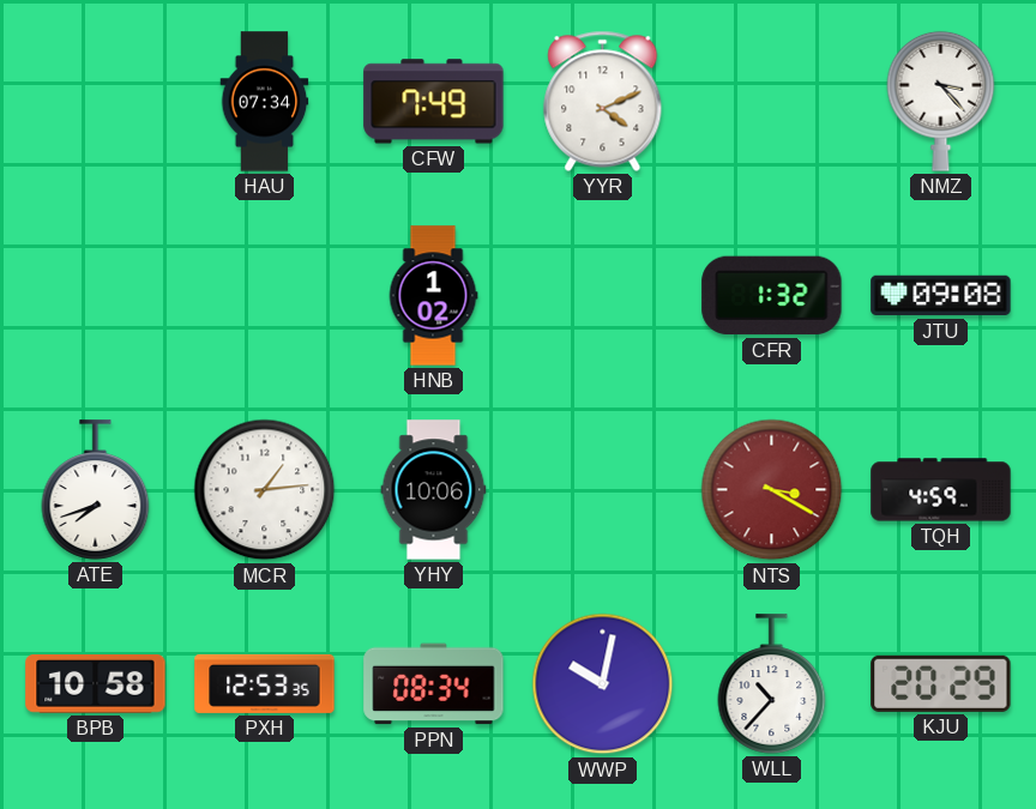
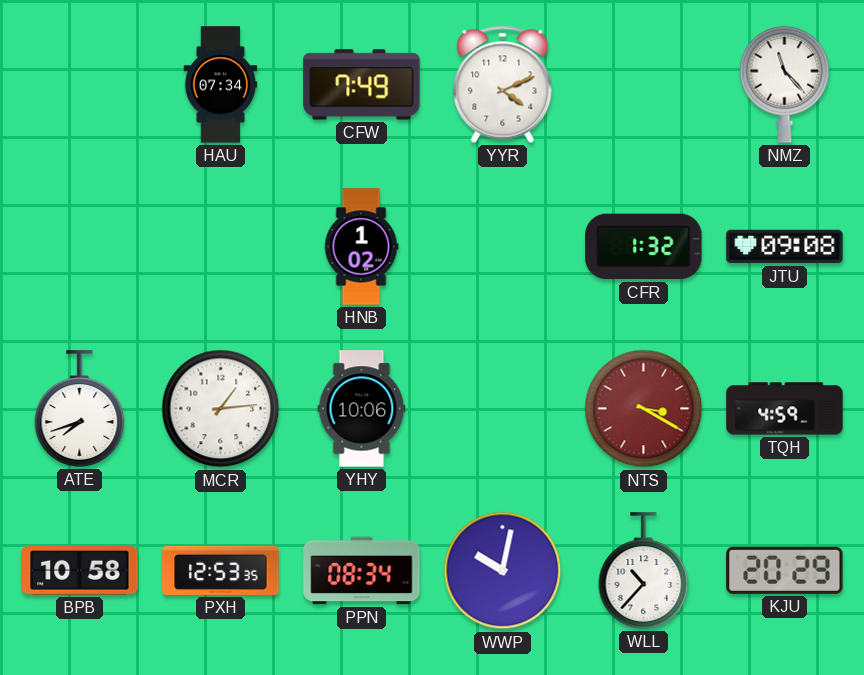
NMZ: 3:23 -> 11:23 (785, 84)
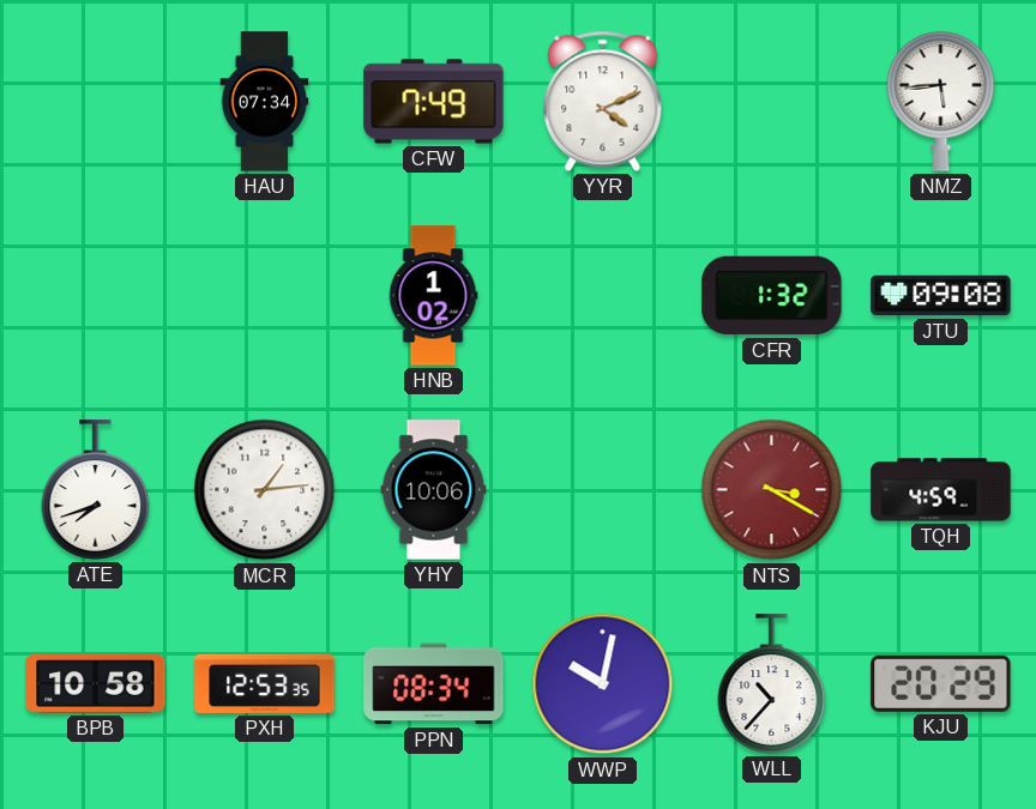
NMZ: 11:23 -> 5:44 (941, 101)
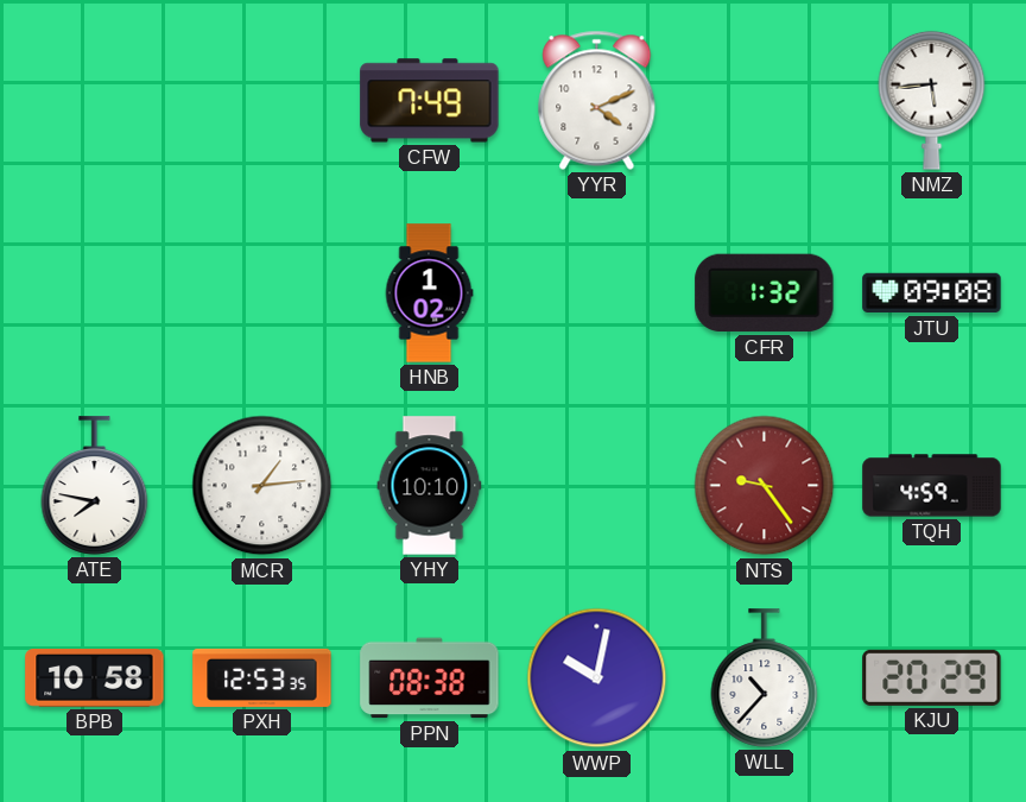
HAU: 07:34 -> none (265, 102)
ATE: 7:42 -> 7:47 (95, 486)
YHY: 10:06 -> 10:10 (430, 486)
NTS: 3:20 -> 9:24 (765, 486)
PPN: 08:34 -> 08:38 (430, 678)
